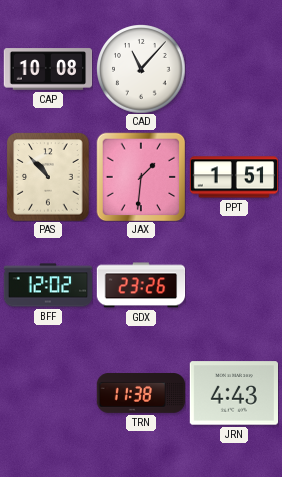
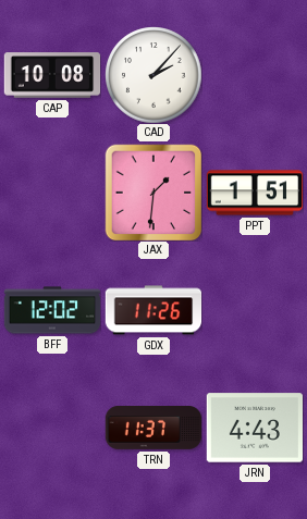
CAD: 11:07 -> 2:07 (153, 75)
PAS: 10:53 -> none (48, 177)
GDX: 23:26 -> 11:26 (153, 310)
TRN: 11:38 -> 11:37 (153, 429)
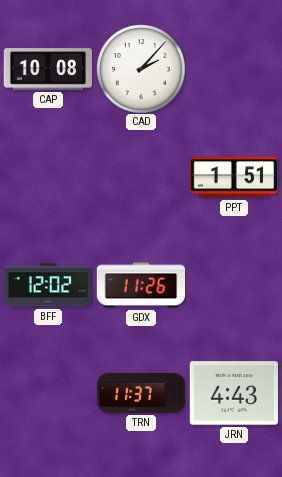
JAX: 1:31 -> none (153, 193)
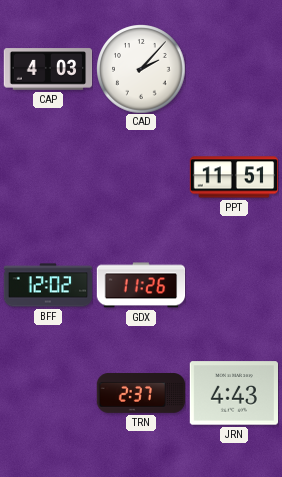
CAP: 10:08 -> 4:03 (48, 69)
PPT: 1:51 -> 11:51 (234, 177)
TRN: 11:37 -> 2:37 (141, 394)
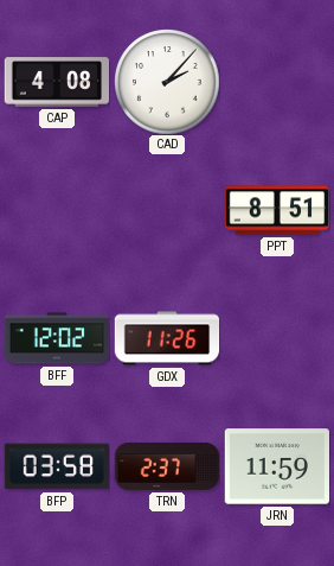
CAP: 4:03 -> 4:08 (57, 82)
PPT: 11:51 -> 8:51 (277, 210)
BFP: none -> 03:58 (57, 466)
JRN: 4:43 -> 11:59 (276, 466)
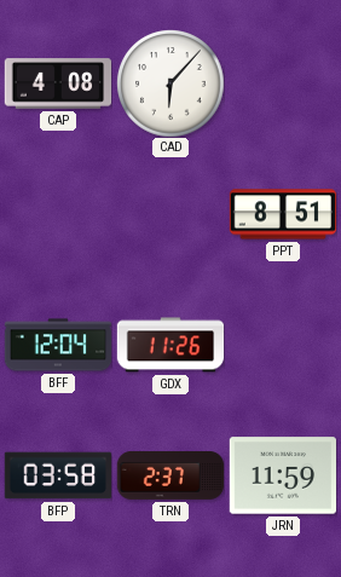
CAD: 2:07 -> 6:07 (170, 83)
BFF: 12:02 -> 12:04 (58, 345)
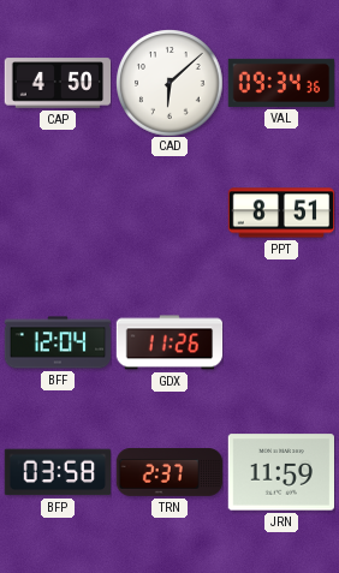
CAP: 4:08 -> 4:50 (58, 83)
CAD: 6:07 -> 6:08 (169, 83)
VAL: none -> 09:34 (281, 83)
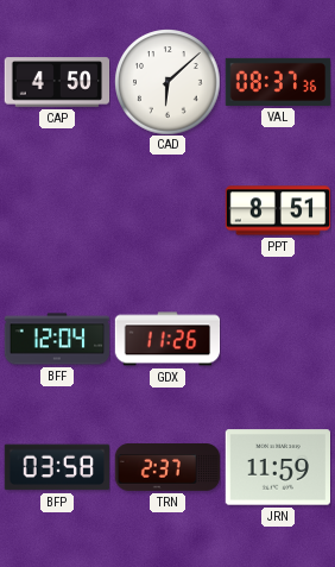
VAL: 09:34 -> 08:37 (278, 82)
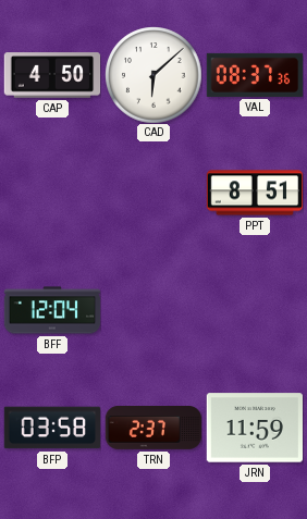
GDX: 11:26 -> none (167, 339)
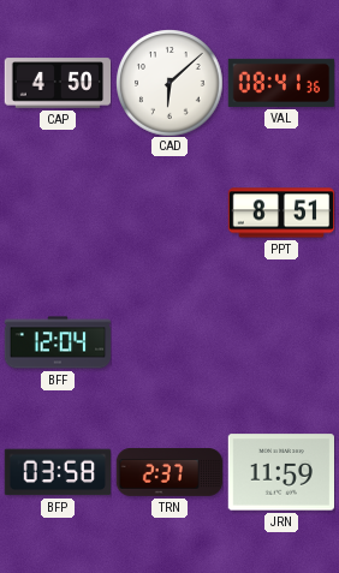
VAL: 08:37 -> 08:41 (281, 83)
